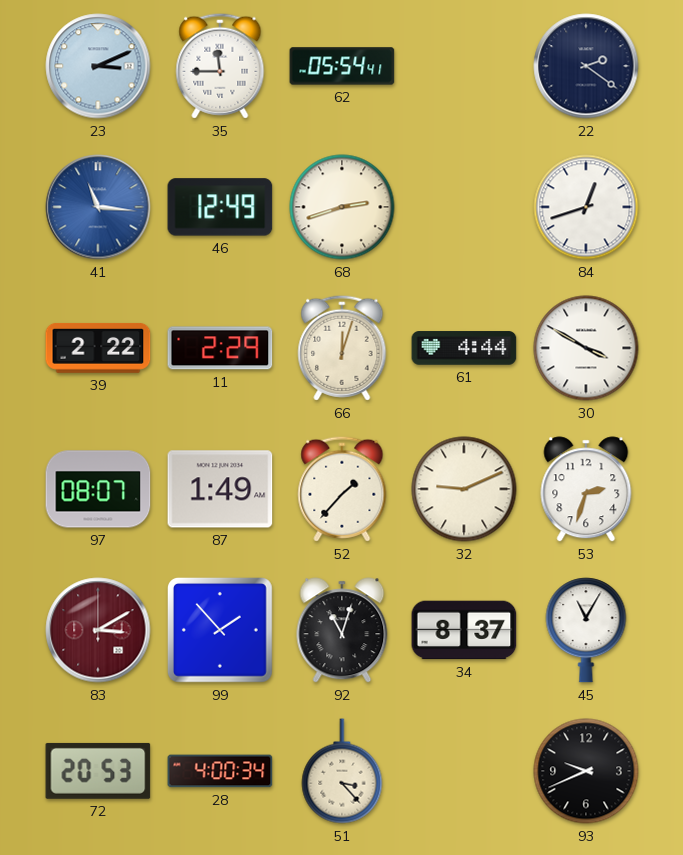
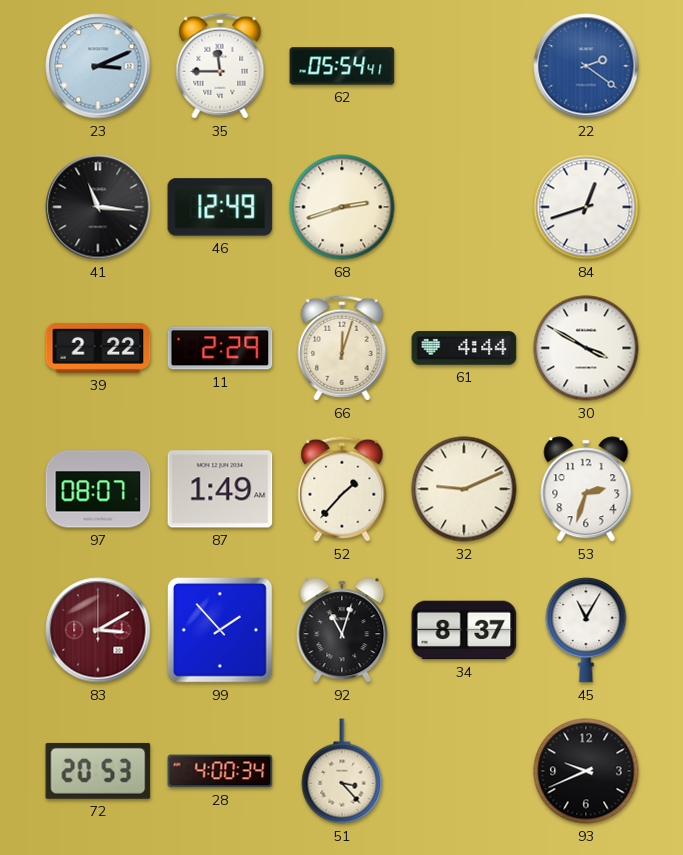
22 dial: navy -> blue (586, 66)
41 dial: blue -> black (98, 207)
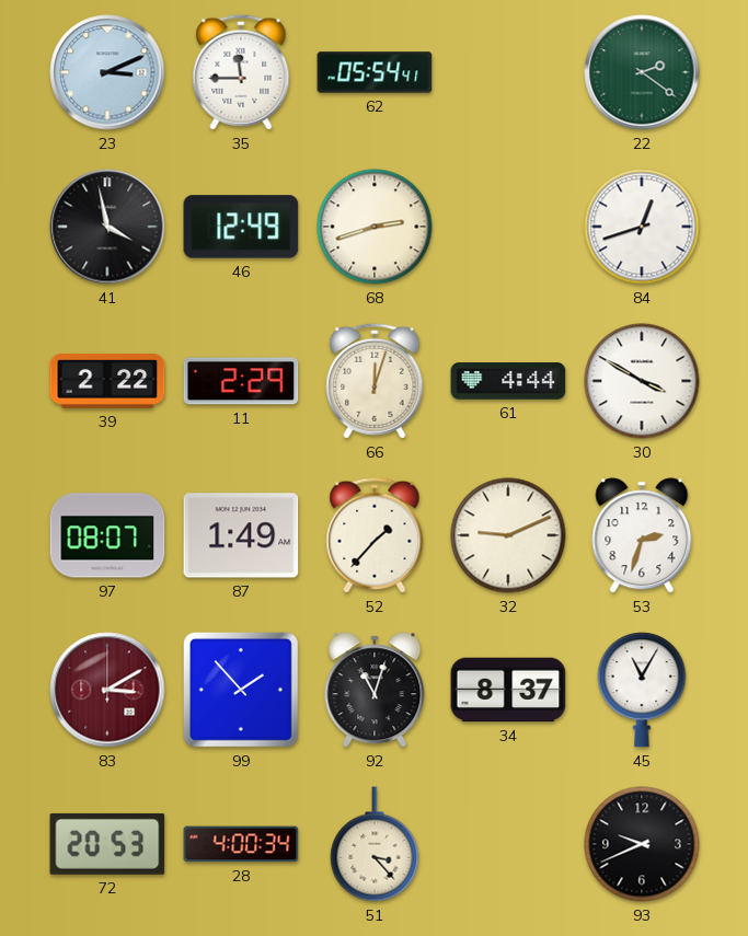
22 dial: blue -> green (642, 72)
41: 11:16 -> 3:58 (107, 227)
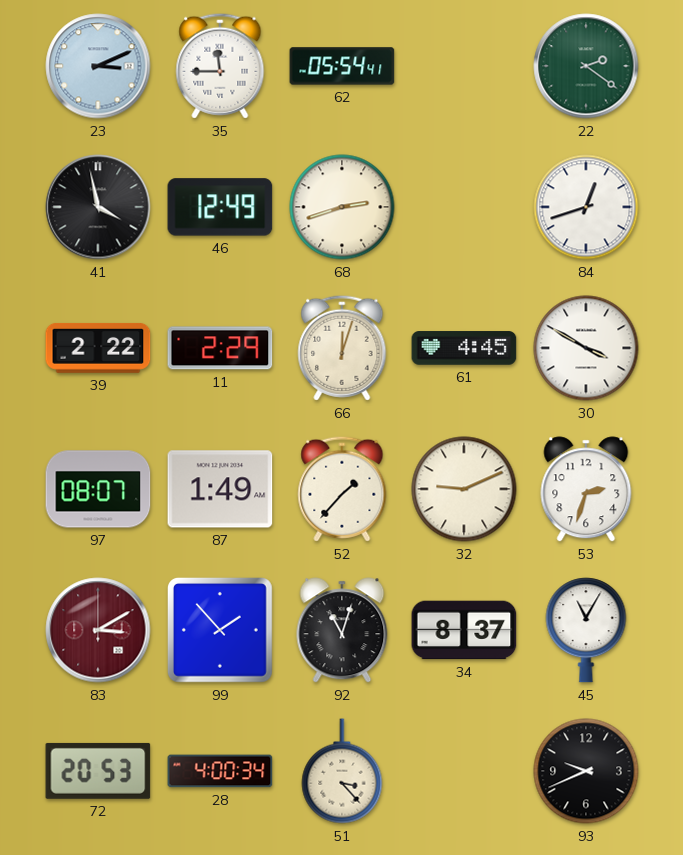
61: 4:44 -> 4:45 (464, 348)
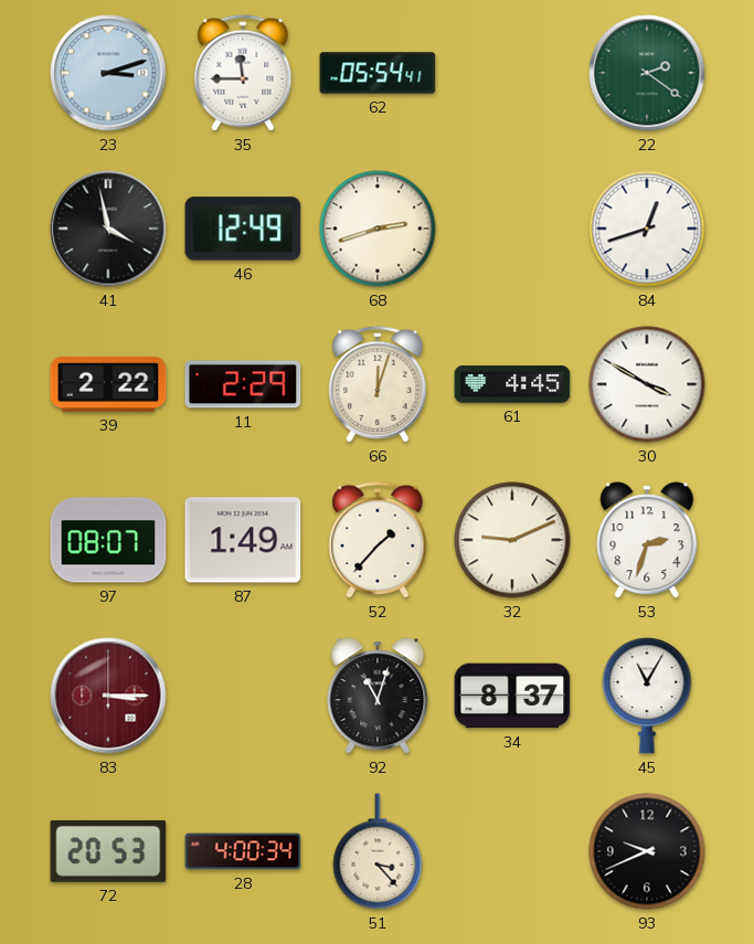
23: 3:11 -> 3:12 (108, 73)
83: 3:10 -> 3:15 (108, 696)
99: 1:53 -> none (221, 631)
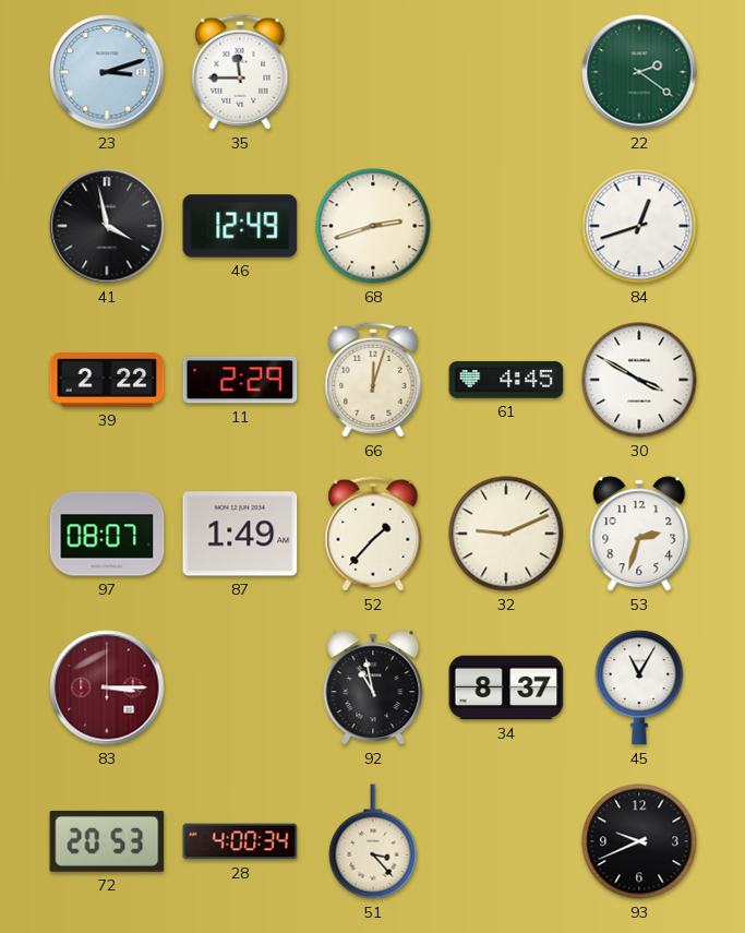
62: 05:54 -> none (378, 73)
92: 11:03 -> 10:58 (373, 687)
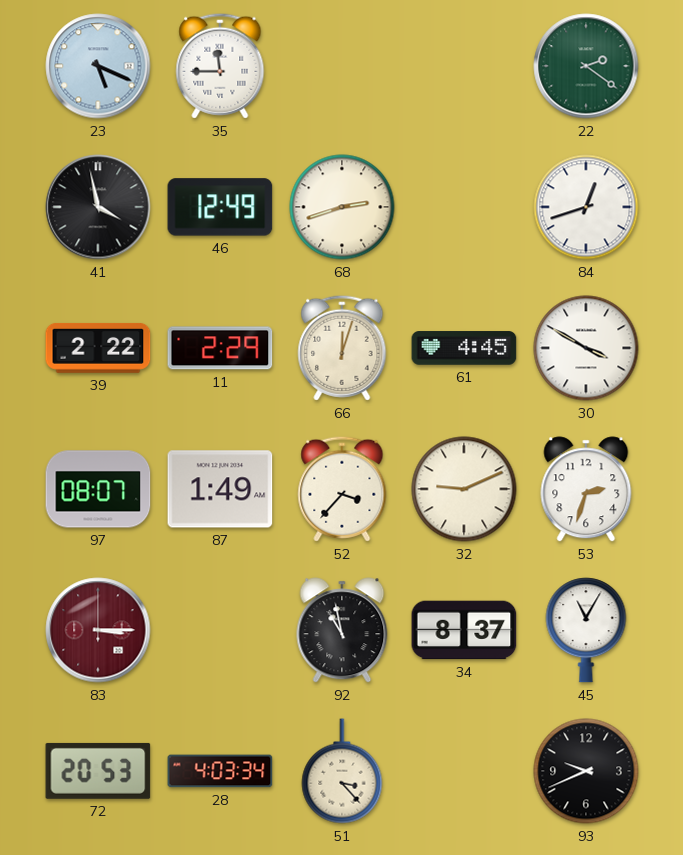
23: 3:12 -> 5:19 (98, 66)
52: 1:37 -> 3:37 (342, 489)
28: 4:00 -> 4:03 (220, 771)
